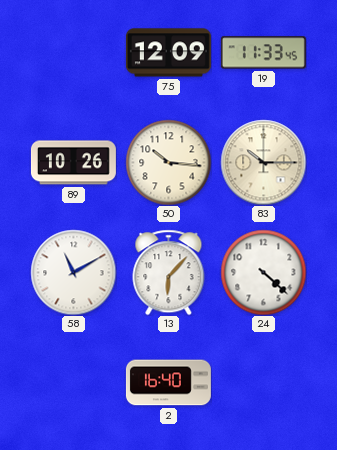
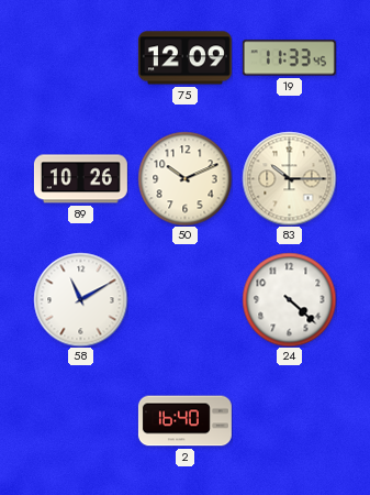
50: 10:16 -> 10:11 (184, 178)
13: 6:07 -> none (169, 272)
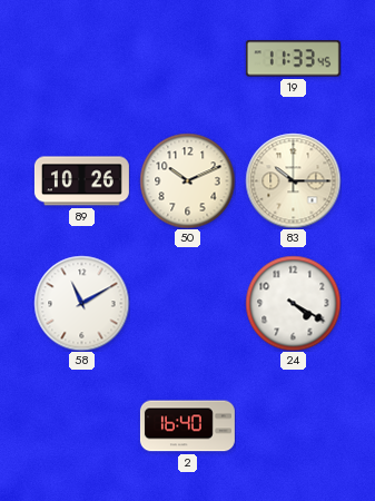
75: 12:09 -> none (184, 58)
24: 4:22 -> 4:20 (293, 303)
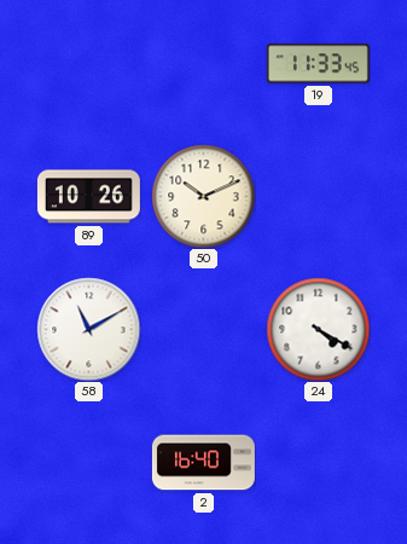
83: 10:15 -> none (293, 180)
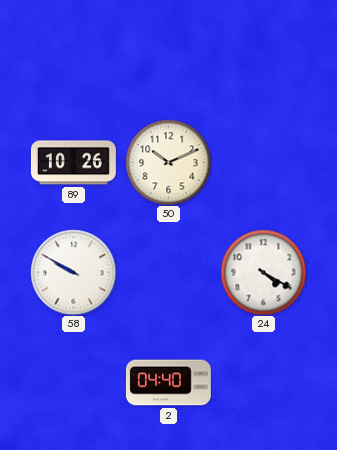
19: 11:33 -> none (318, 64)
58: 11:10 -> 9:50 (73, 272)
2: 16:40 -> 04:40 (168, 383)
